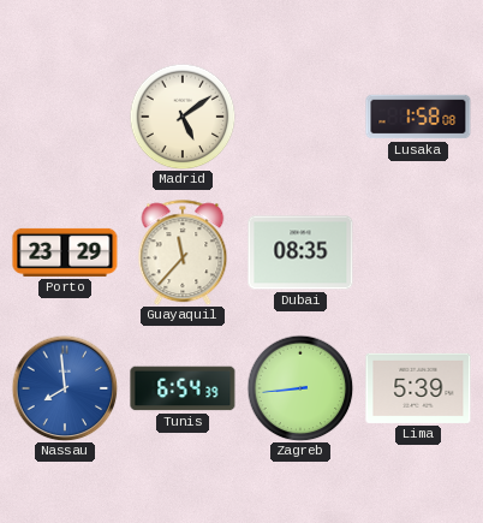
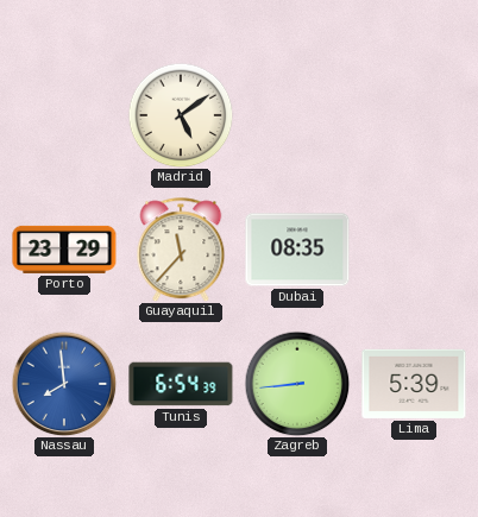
Lusaka: 1:58 -> none (418, 117)
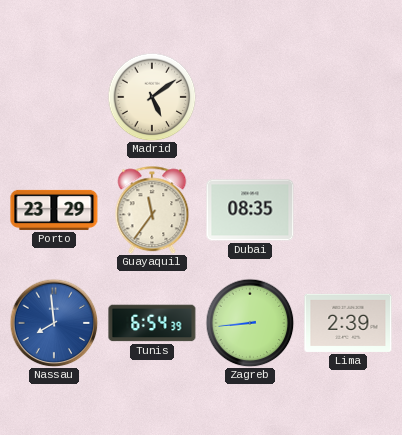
Guayaquil: 11:37 -> 11:36 (152, 210)
Lima: 5:39 -> 2:39 (348, 323)
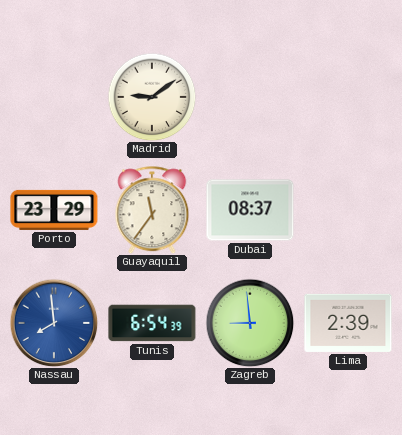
Madrid: 5:09 -> 9:09 (152, 97)
Dubai: 08:35 -> 08:37 (250, 210)
Zagreb: 8:44 -> 8:59 (250, 323)
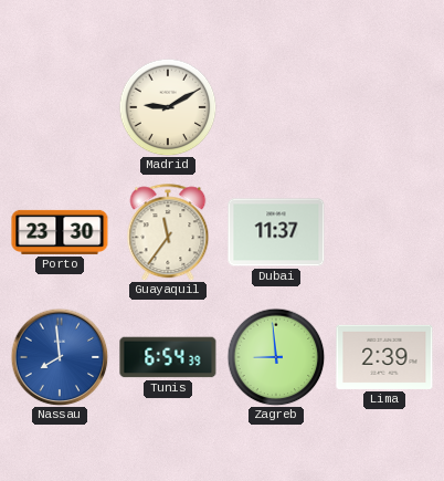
Madrid: 9:09 -> 9:10 (168, 107)
Porto: 23:29 -> 23:30 (60, 232)
Dubai: 08:37 -> 11:37 (276, 232)
